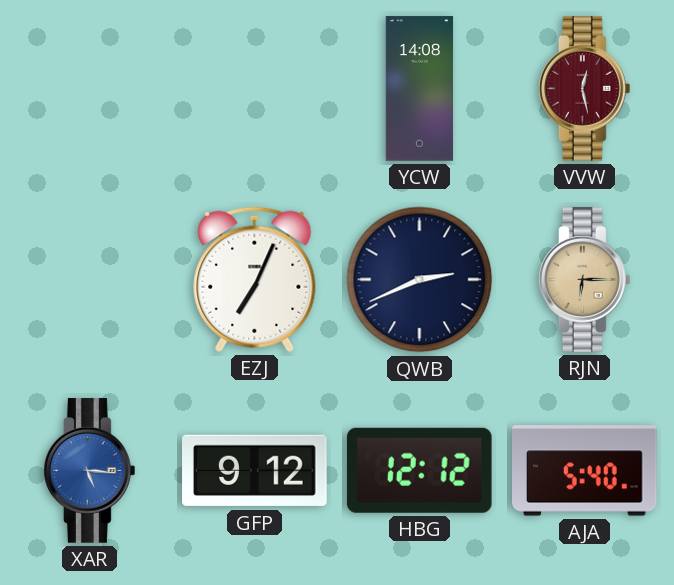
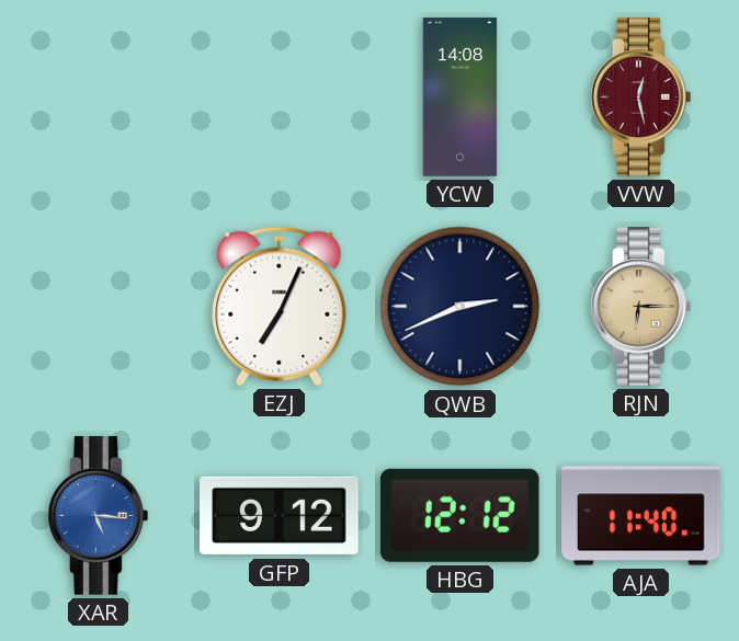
AJA: 5:40 -> 11:40 (641, 516)
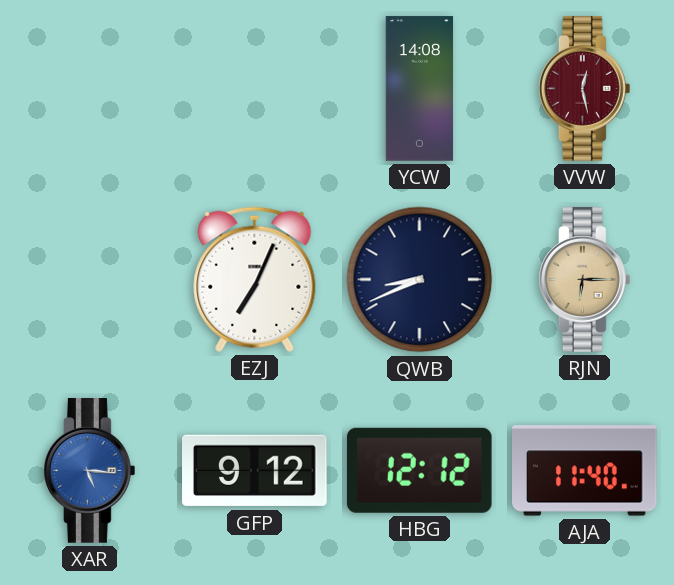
QWB: 2:41 -> 8:41 (420, 280)
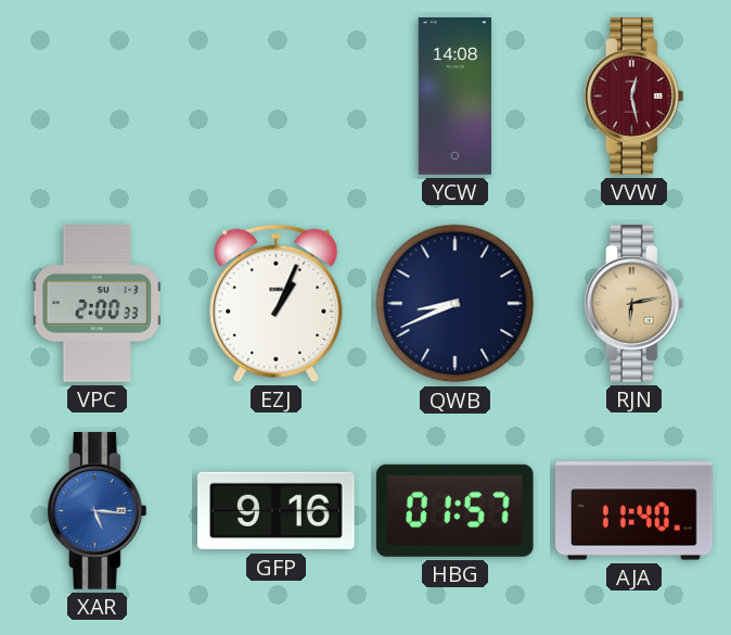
VPC: none -> 2:00 (97, 304)
EZJ: 7:04 -> 1:04 (277, 303)
RJN: 6:15 -> 6:13 (634, 304)
GFP: 9:12 -> 9:16 (277, 511)
HBG: 12:12 -> 01:57 (454, 510)
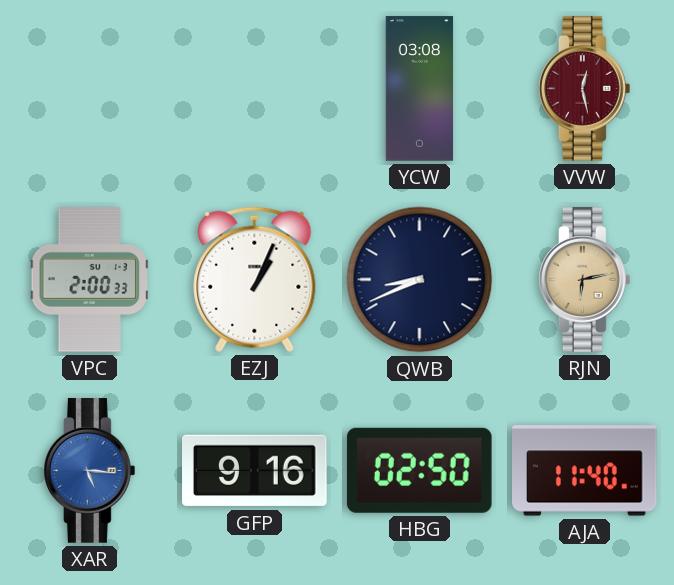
YCW: 14:08 -> 03:08 (420, 89)
HBG: 01:57 -> 02:50 (419, 470)
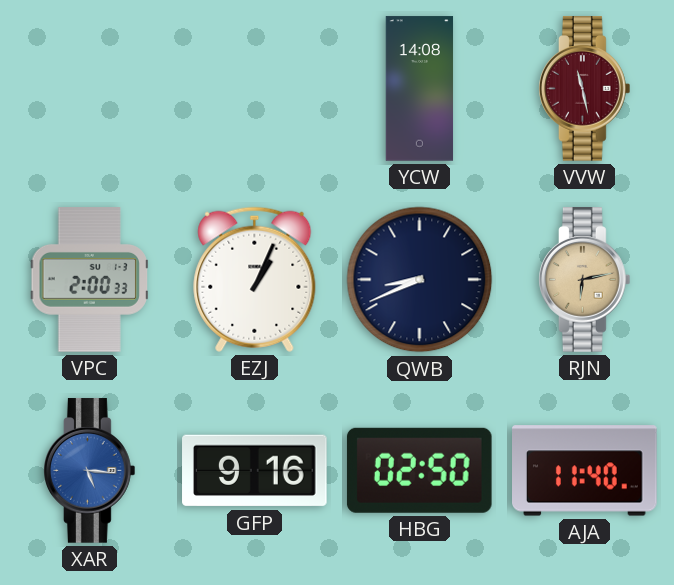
YCW: 03:08 -> 14:08 (420, 89)
VVW: 12:28 -> 11:28 (585, 89)
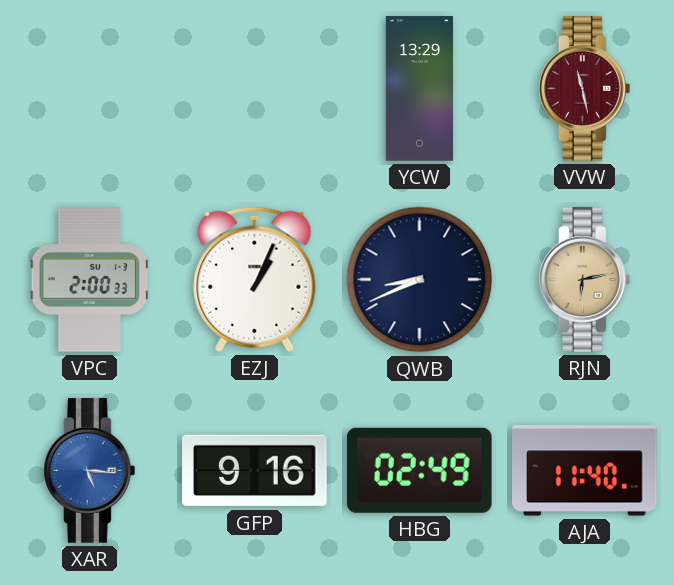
YCW: 14:08 -> 13:29 (420, 89)
HBG: 02:50 -> 02:49 (419, 470)
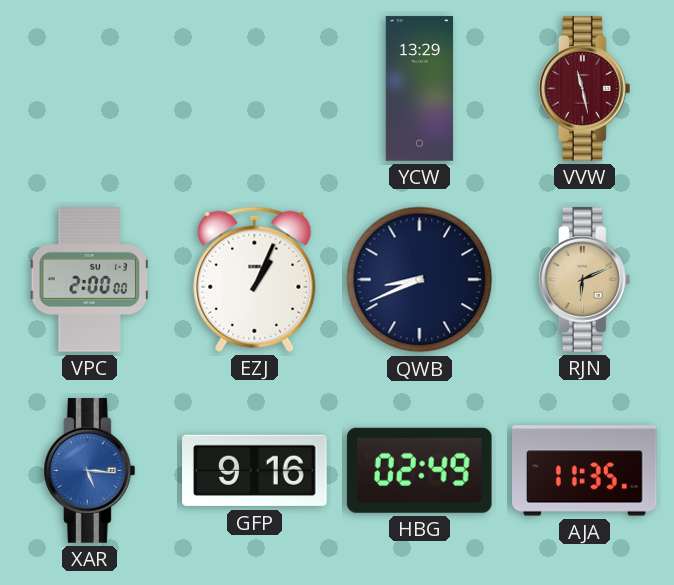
VPC: 2:00:33 -> 2:00:00 (89, 280)
RJN: 6:13 -> 6:11 (585, 280)
AJA: 11:40 -> 11:35 (585, 471)
